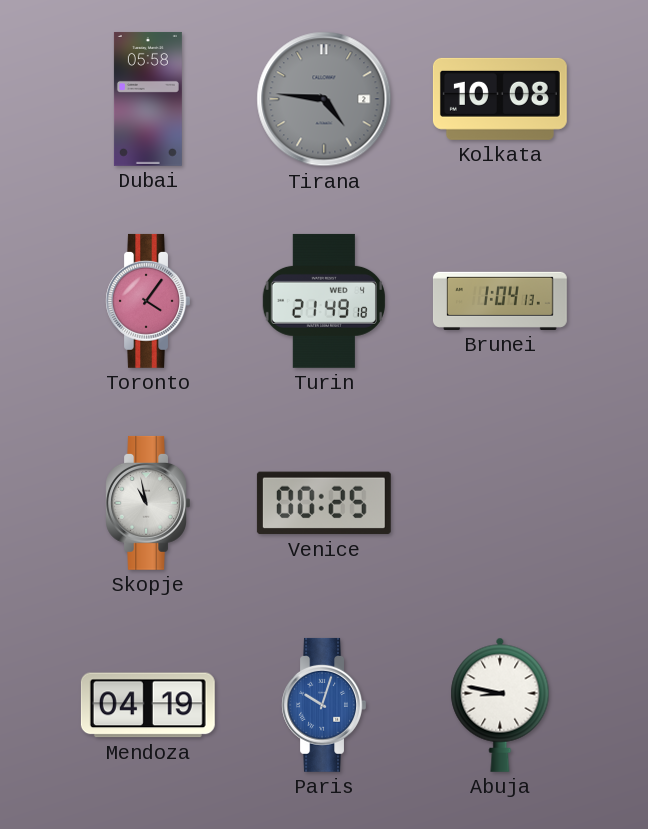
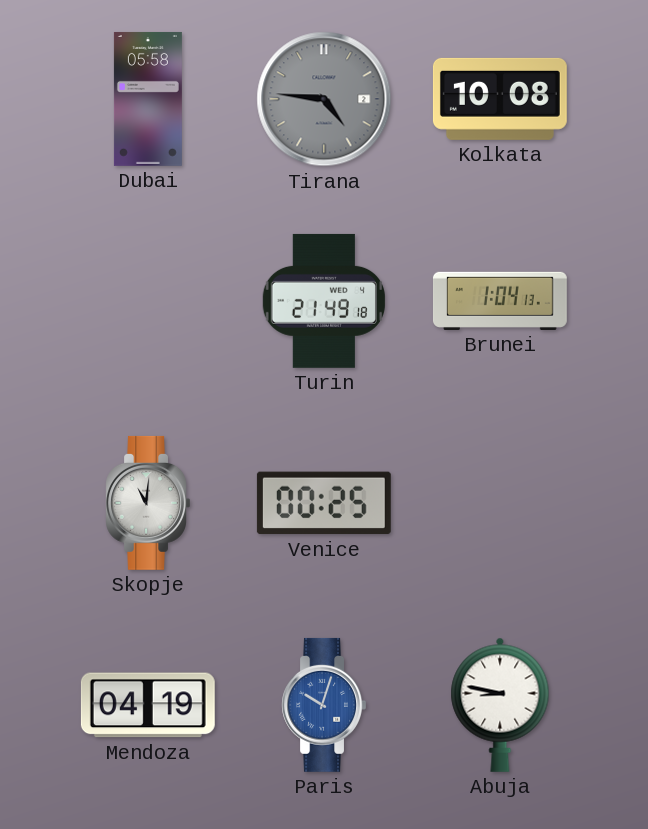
Toronto: 4:06 -> none (147, 301)
Skopje: 10:58 -> 11:01 (147, 503)
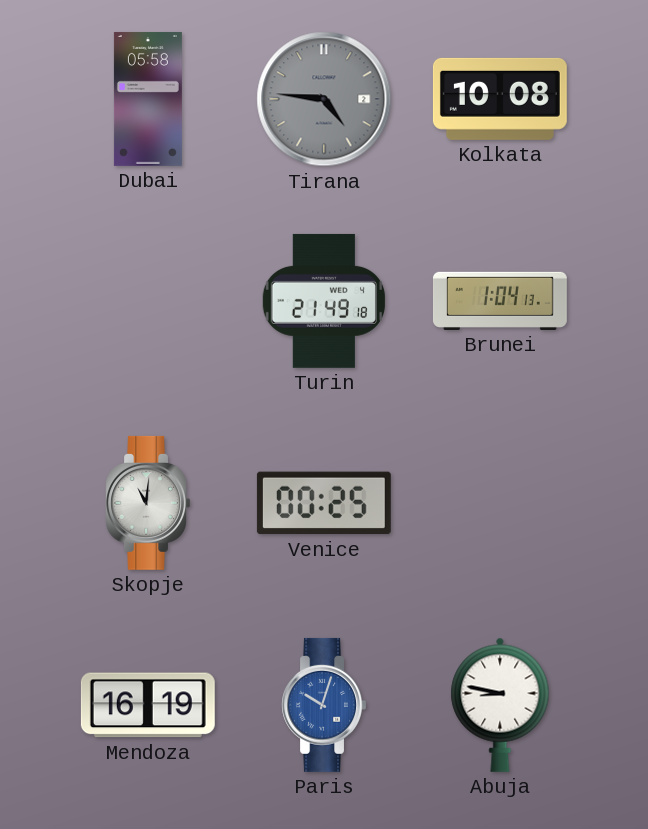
Mendoza: 04:19 -> 16:19 (148, 705)
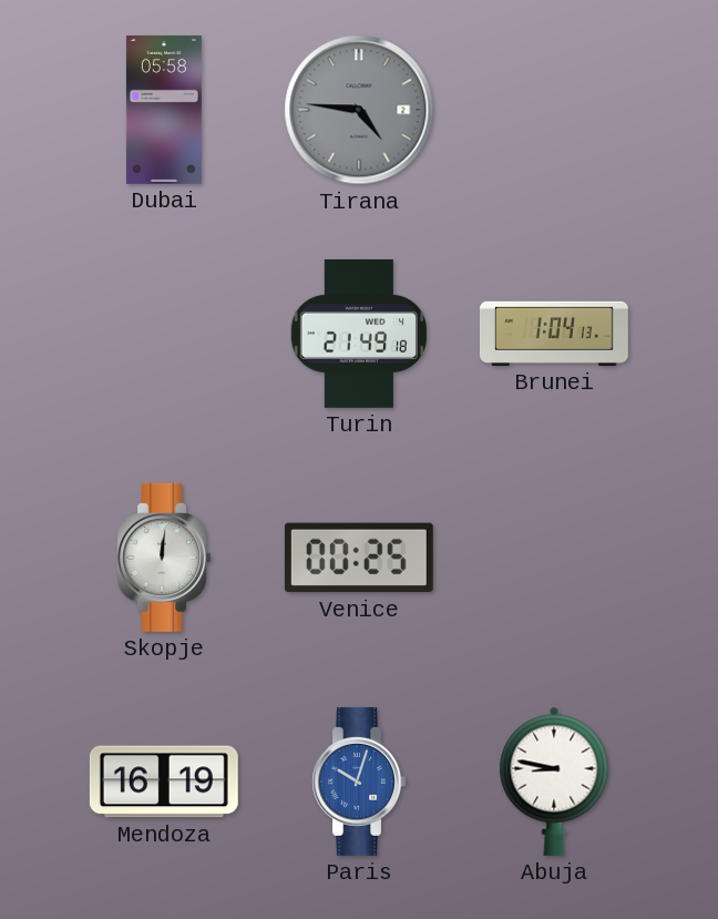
Kolkata: 10:08 -> none (500, 99)
Skopje: 11:01 -> 12:01 (163, 558)
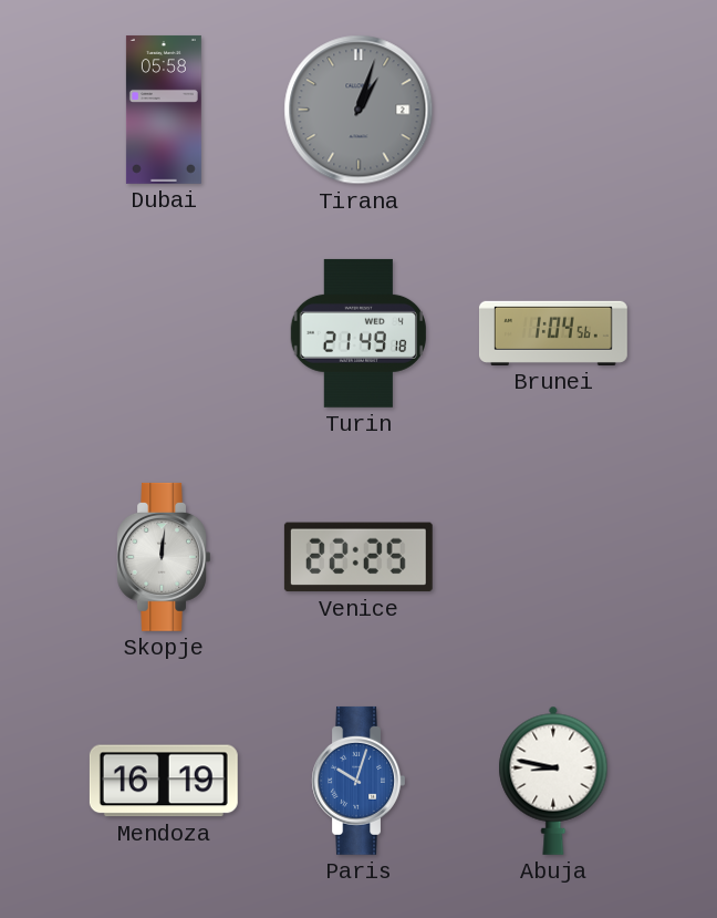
Tirana: 4:46 -> 1:03 (358, 110)
Brunei: 1:04:13 -> 1:04:56 (553, 333)
Venice: 00:25 -> 22:25 (358, 557)
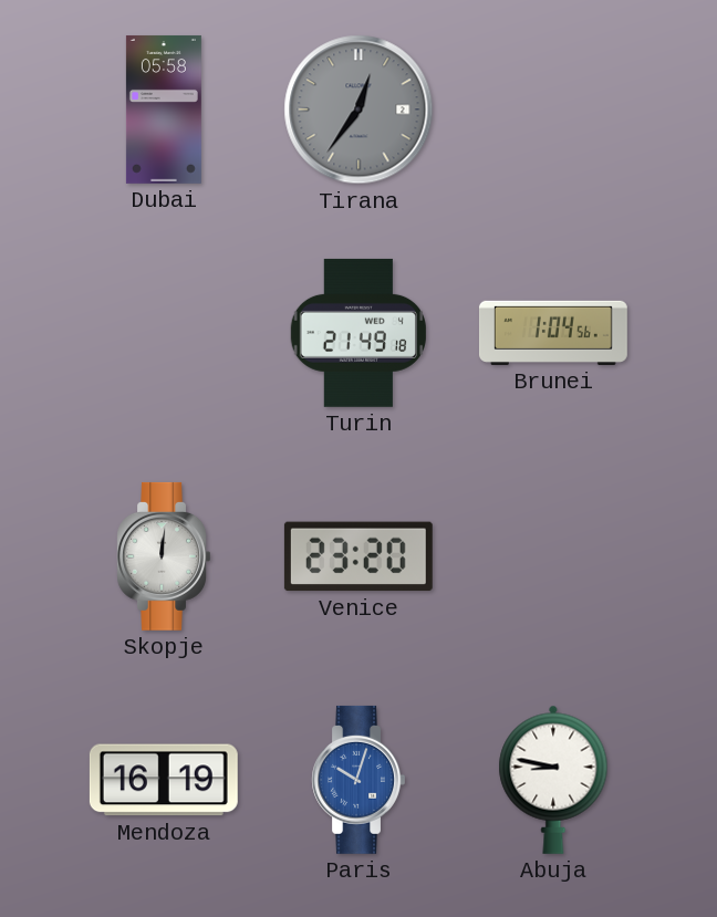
Tirana: 1:03 -> 12:36 (358, 110)
Venice: 22:25 -> 23:20 (358, 556)
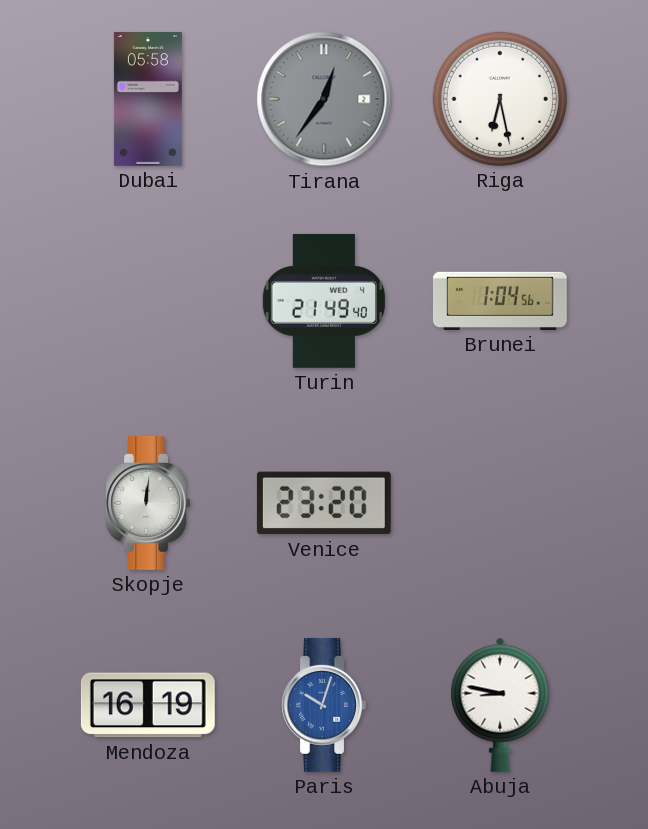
Riga: none -> 6:28 (500, 99)
Turin: 21:49:18 -> 21:49:40 (324, 301)
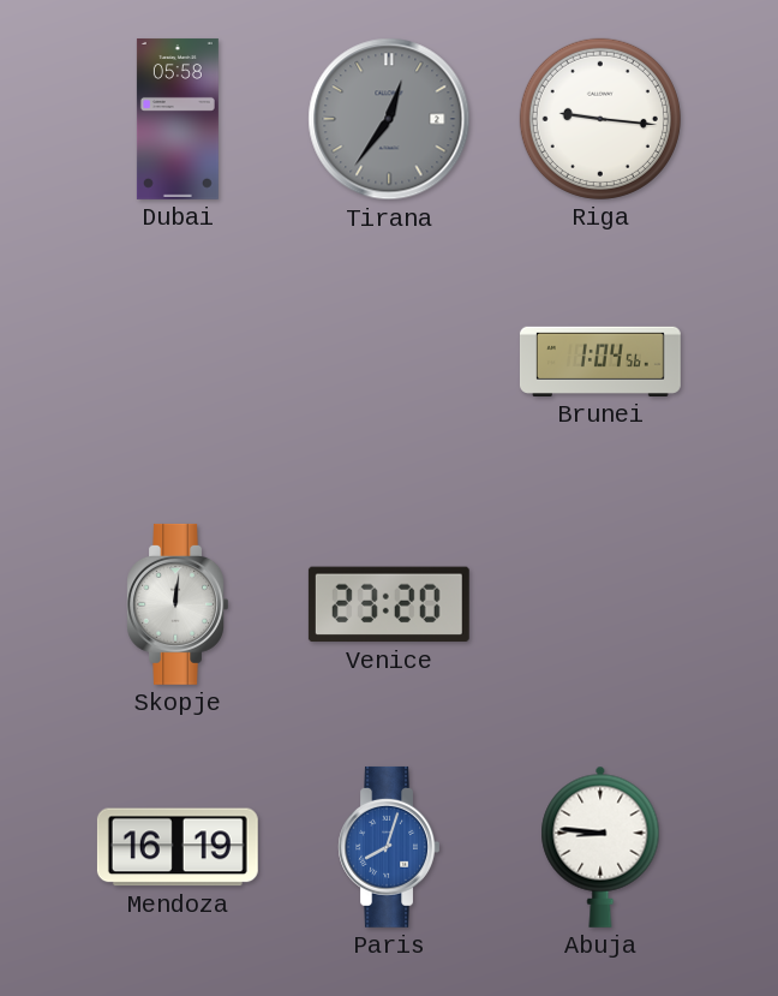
Riga: 6:28 -> 9:16 (600, 119)
Turin: 21:49 -> none (324, 301)
Paris: 10:03 -> 8:03 (388, 847)
Abuja: 8:47 -> 8:46 (600, 847)
